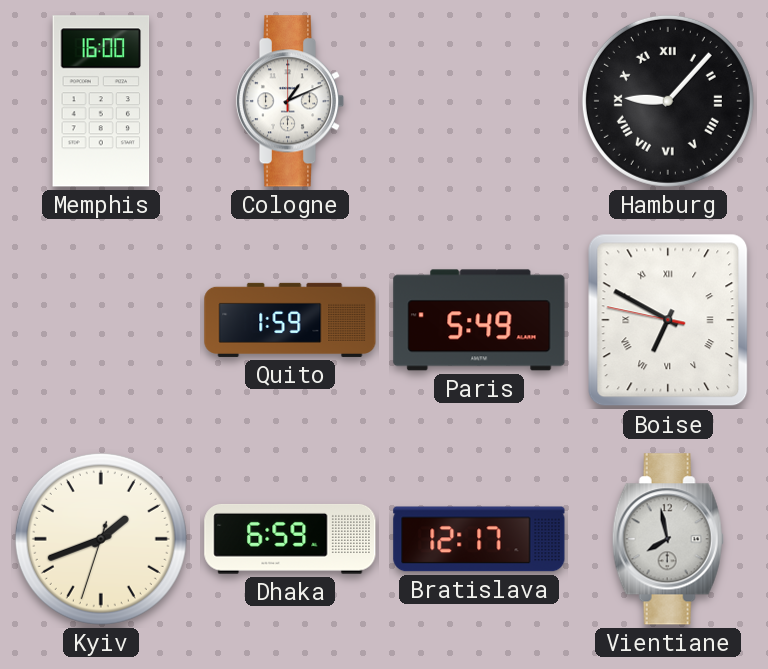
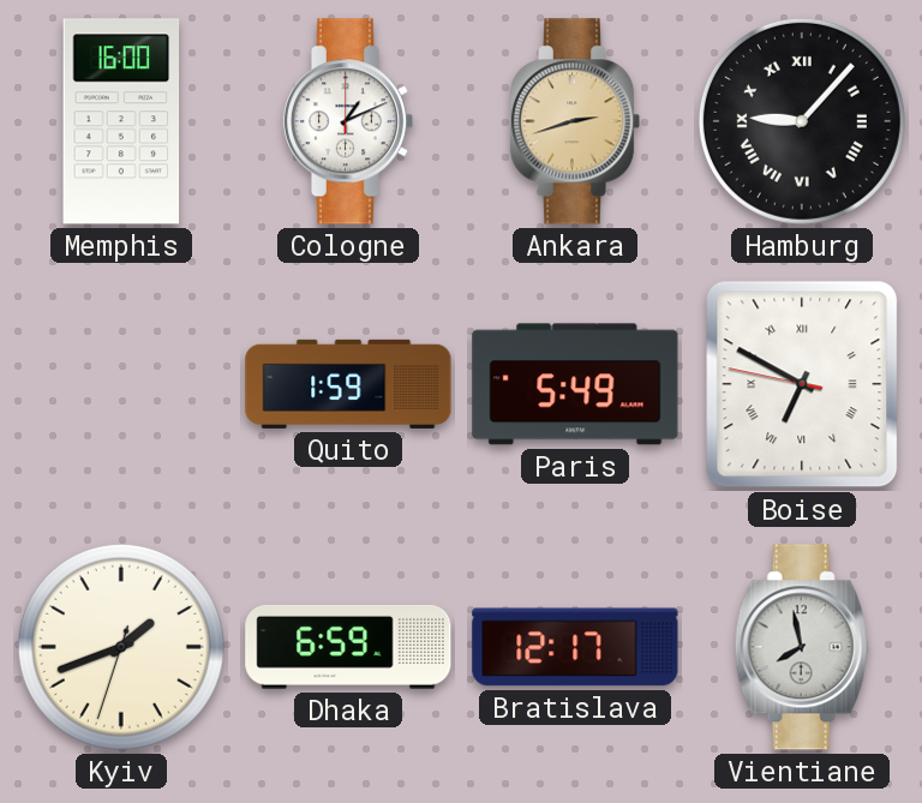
Ankara: none -> 2:42 (575, 121)
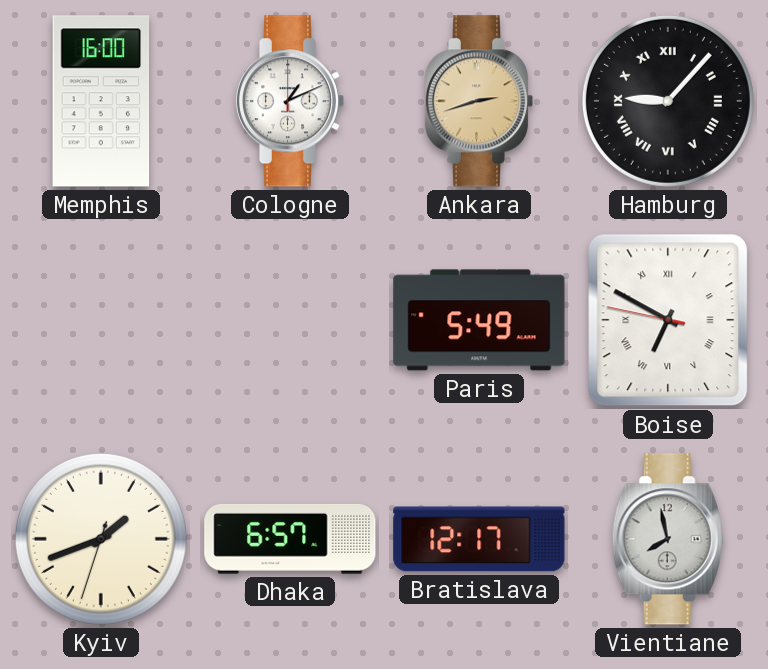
Quito: 1:59 -> none (348, 384)
Dhaka: 6:59 -> 6:57 (290, 539)
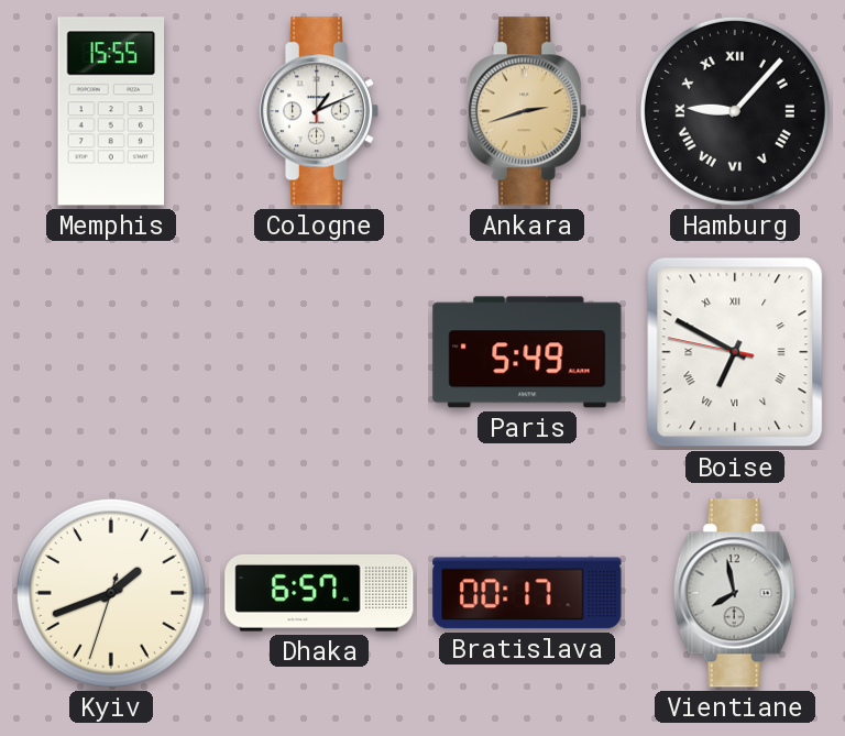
Memphis: 16:00 -> 15:55 (111, 111)
Bratislava: 12:17 -> 00:17 (527, 593)
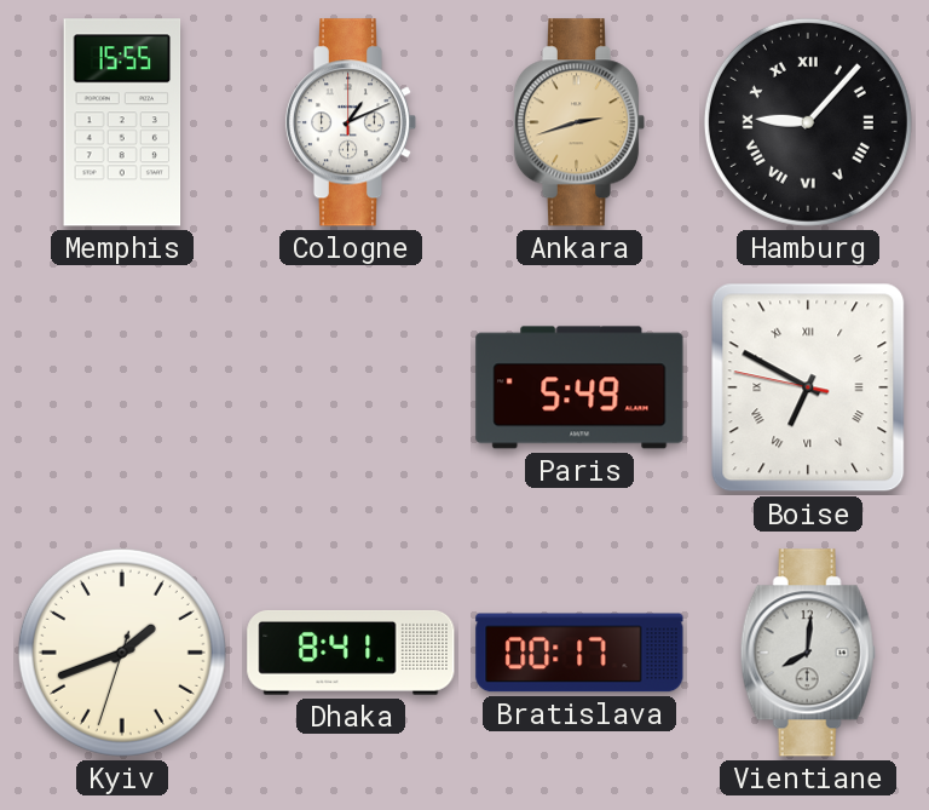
Dhaka: 6:57 -> 8:41 (351, 653)
Vientiane: 7:58 -> 8:01 (808, 653)
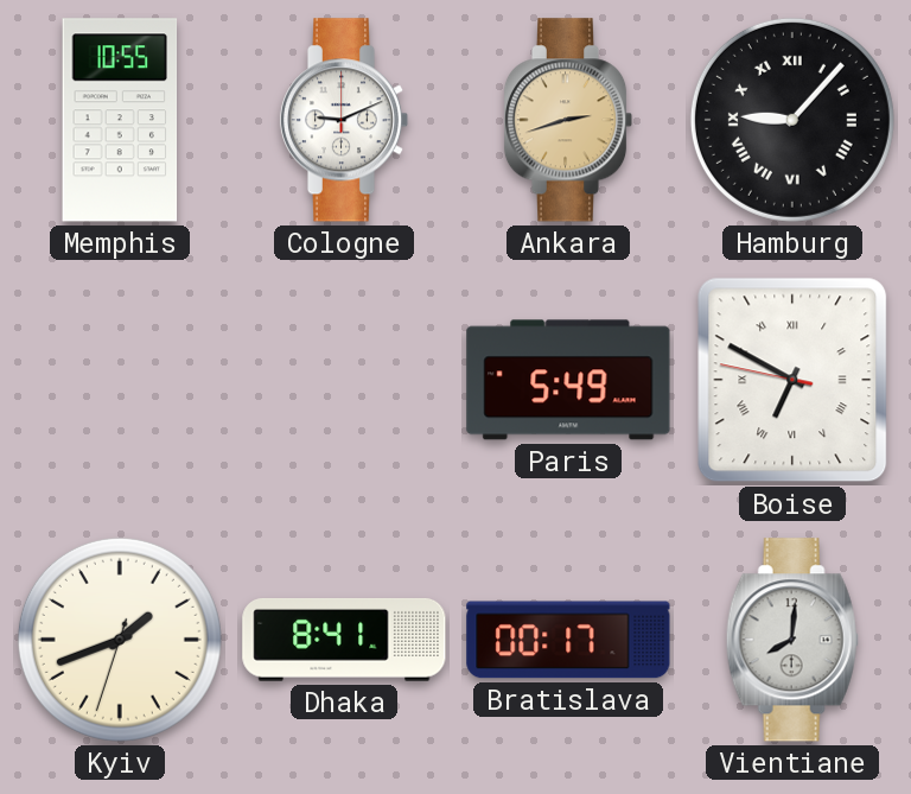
Memphis: 15:55 -> 10:55 (120, 120)
Cologne: 1:11 -> 9:11 (344, 120)
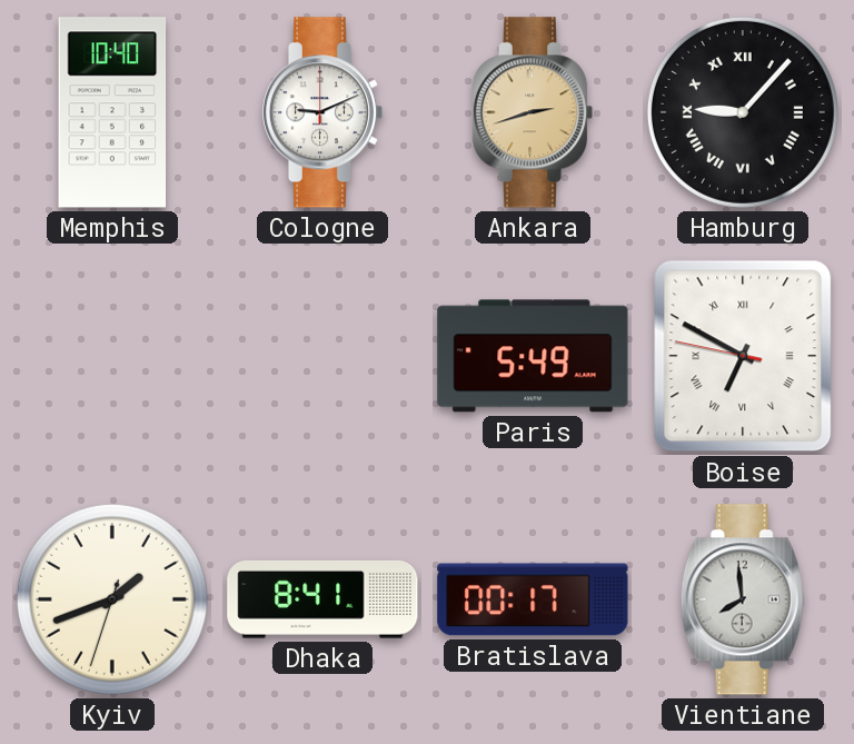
Memphis: 10:55 -> 10:40 (112, 112)
Vientiane: 8:01 -> 7:59 (743, 599)
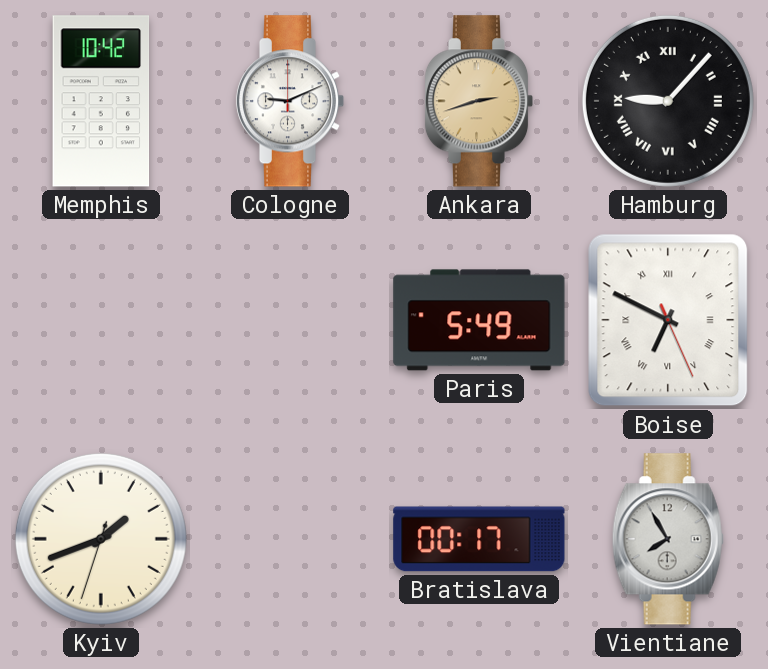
Memphis: 10:40 -> 10:42 (101, 101)
Boise: 6:49:47 -> 6:49:26 (668, 320)
Dhaka: 8:41 -> none (322, 599)
Vientiane: 7:59 -> 7:55 (668, 539)
